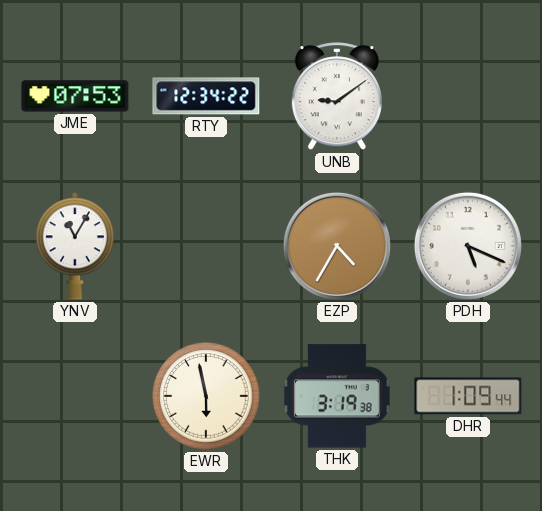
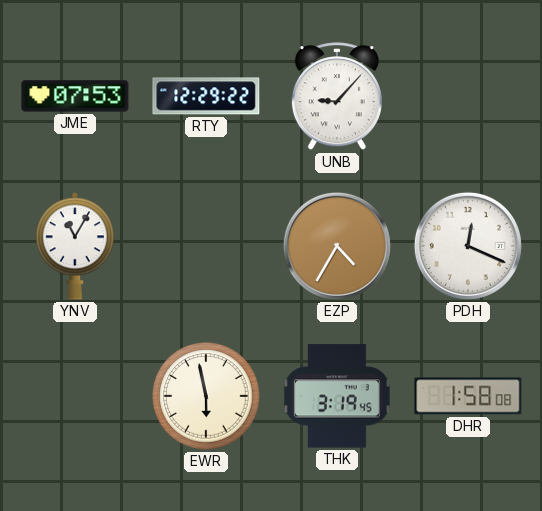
RTY: 12:34 -> 12:29 (206, 96)
UNB: 9:09 -> 9:07 (337, 97)
PDH: 5:19 -> 12:19 (468, 246)
THK: 3:19:38 -> 3:19:45 (337, 396)
DHR: 1:09 -> 1:58 (468, 396)
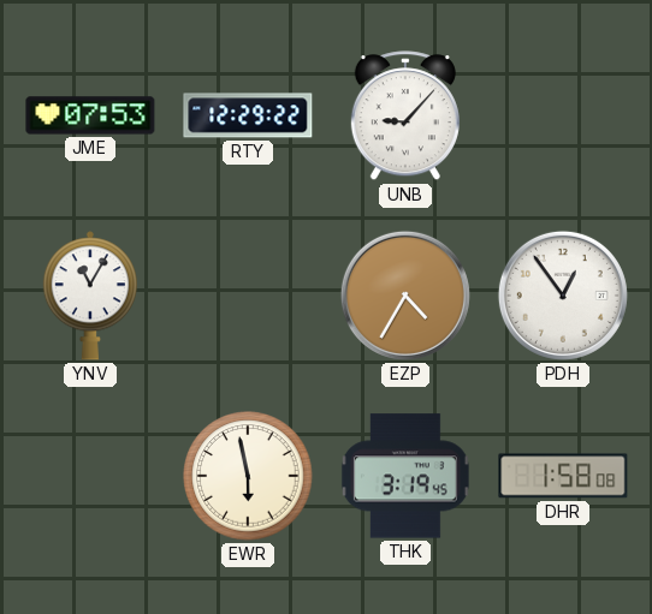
PDH: 12:19 -> 12:54 (563, 296)
